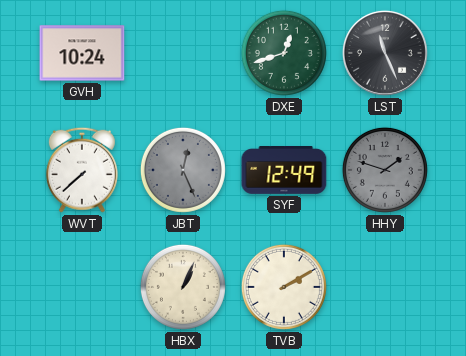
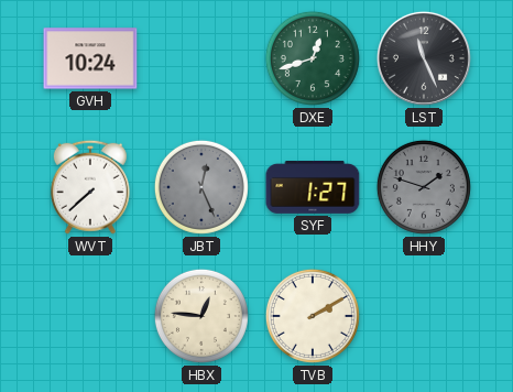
SYF: 12:49 -> 1:27 (313, 188)
HBX: 1:04 -> 12:46 (201, 316)
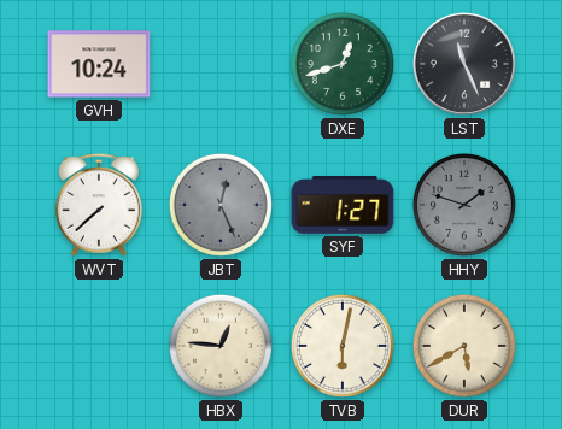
TVB: 2:10 -> 6:02 (343, 346)
DUR: none -> 5:40 (464, 346)
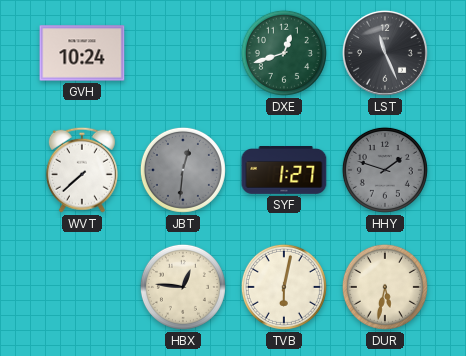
JBT: 12:26 -> 12:31 (183, 170)
DUR: 5:40 -> 5:32 (385, 287)
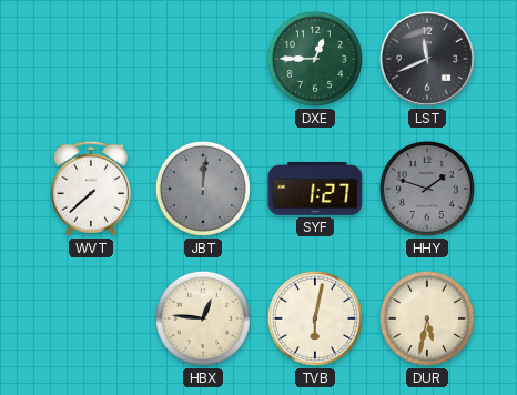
GVH: 10:24 -> none (82, 53)
DXE: 12:42 -> 12:45 (315, 59)
LST: 11:26 -> 11:41 (427, 59)
JBT: 12:31 -> 12:01 (203, 189)
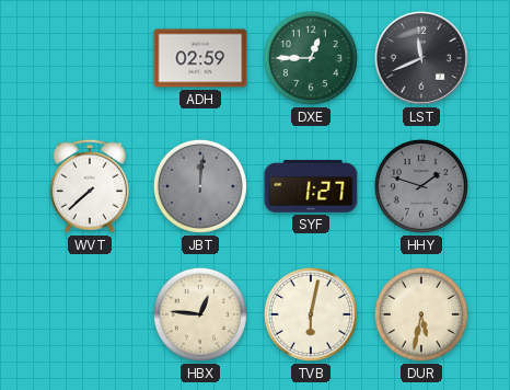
ADH: none -> 02:59 (200, 58)
